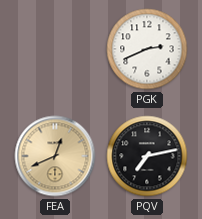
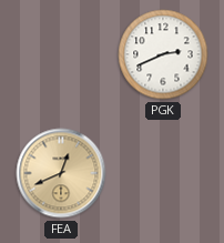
PQV: 7:13 -> none (147, 156)
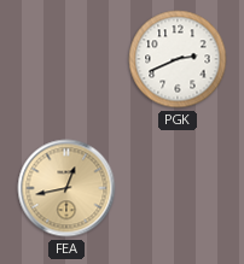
FEA: 12:41 -> 12:43 (66, 188)
